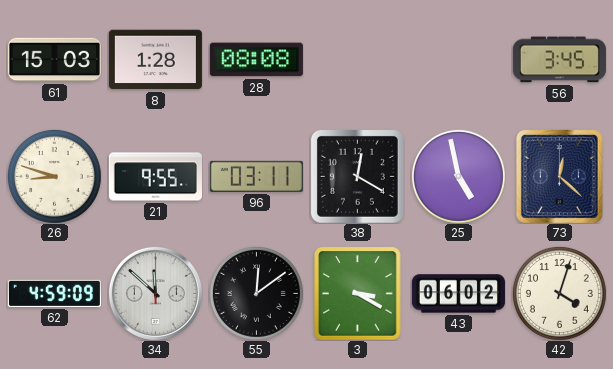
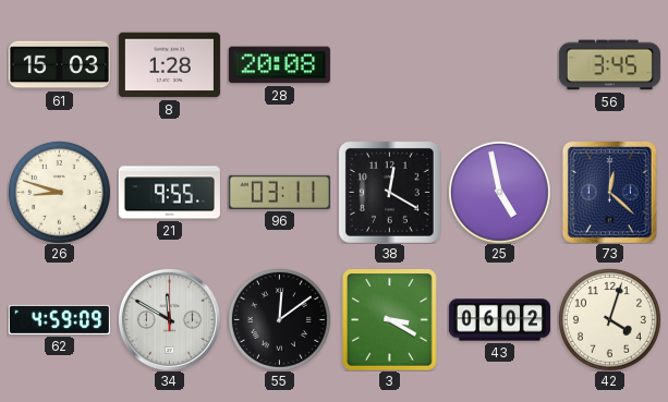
28: 08:08 -> 20:08 (279, 65)
34: 11:52 -> 11:50 (169, 319)
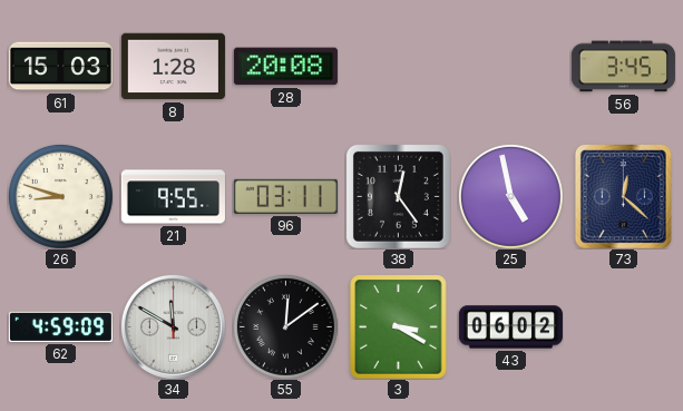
38: 12:20 -> 12:24 (398, 196)
42: 4:03 -> none (609, 319)
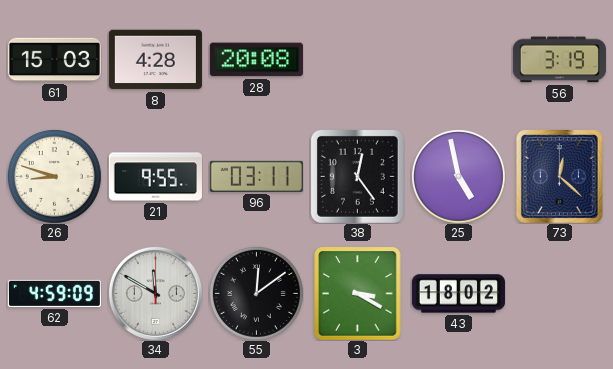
8: 1:28 -> 4:28 (155, 60)
56: 3:45 -> 3:19 (559, 60)
43: 06:02 -> 18:02 (458, 294)
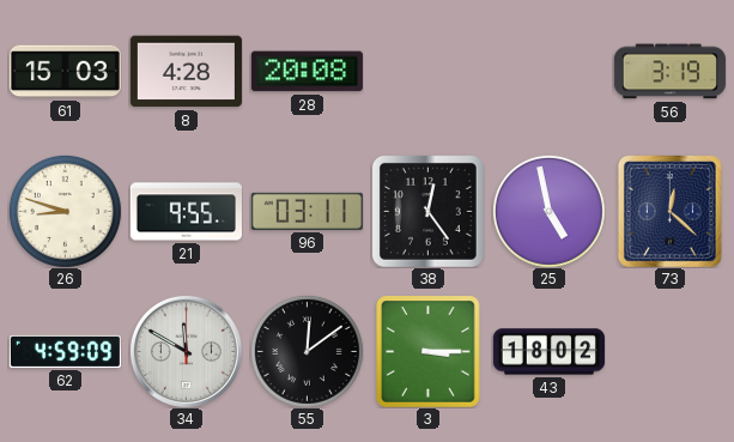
3: 3:20 -> 3:15 (429, 351)
